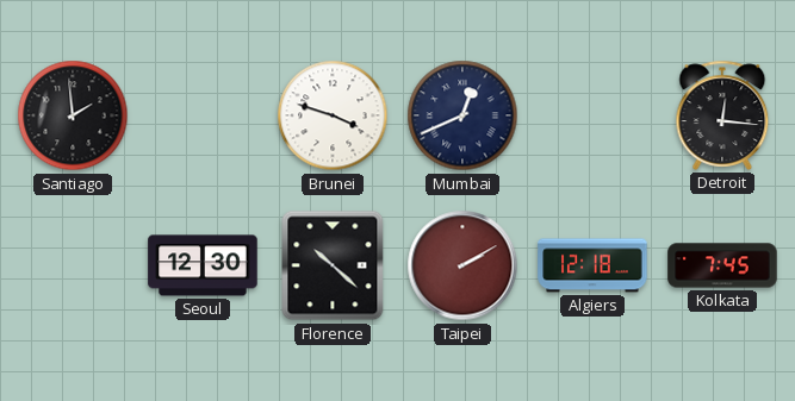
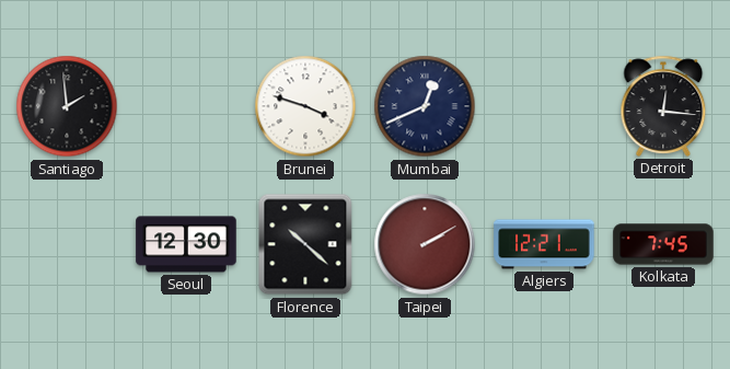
Algiers: 12:18 -> 12:21 (544, 244)
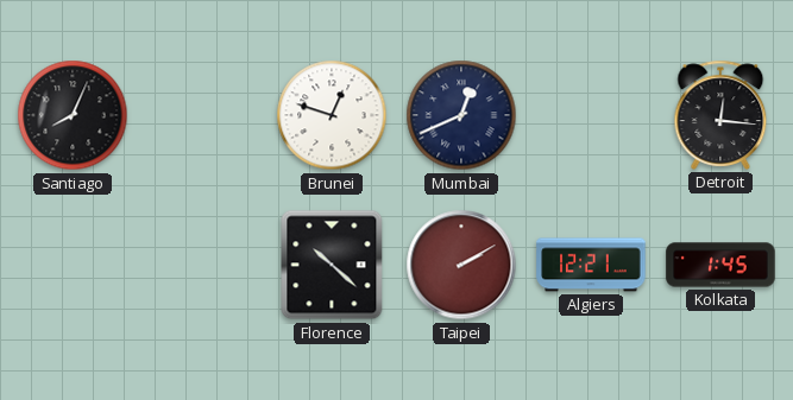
Santiago: 1:59 -> 8:04 (73, 115)
Brunei: 3:48 -> 12:48 (332, 115)
Seoul: 12:30 -> none (186, 244)
Kolkata: 7:45 -> 1:45 (720, 265)
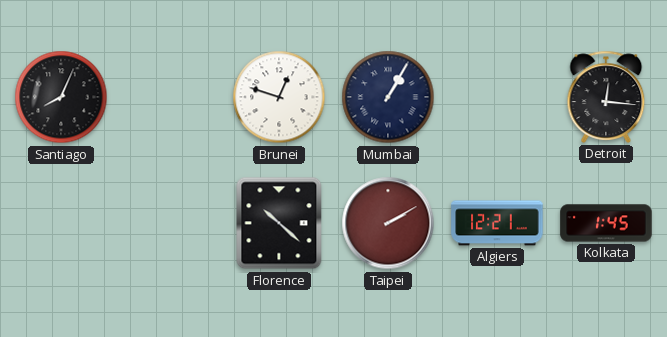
Mumbai: 12:41 -> 1:05 (388, 97)
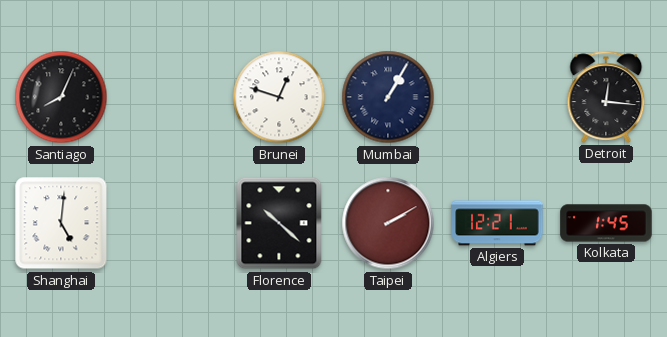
Shanghai: none -> 5:01 (61, 223)
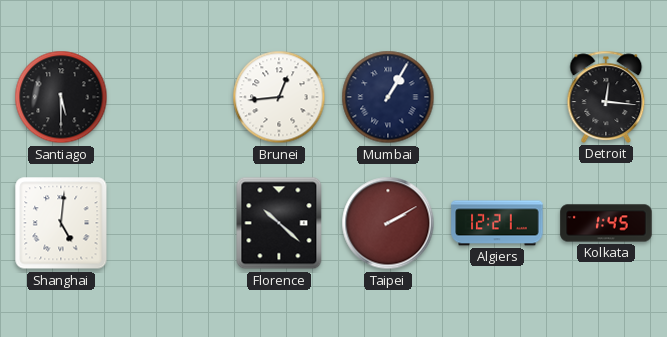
Santiago: 8:04 -> 5:30 (61, 97)
Brunei: 12:48 -> 12:44 (279, 97)
